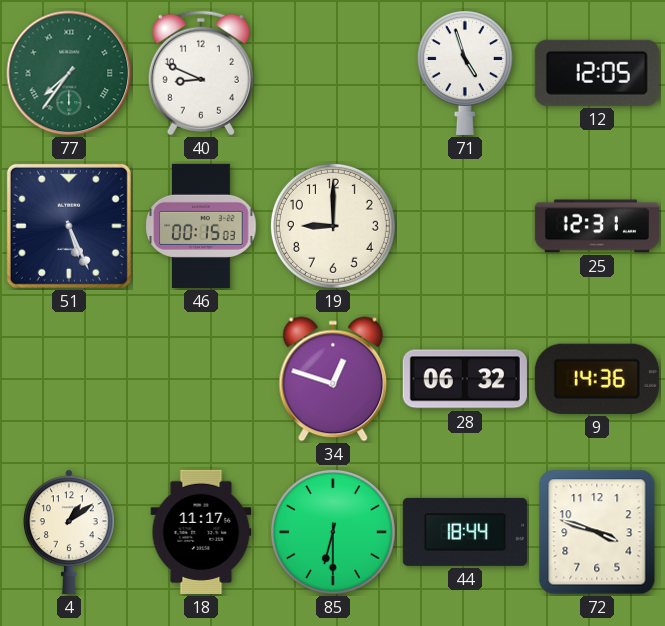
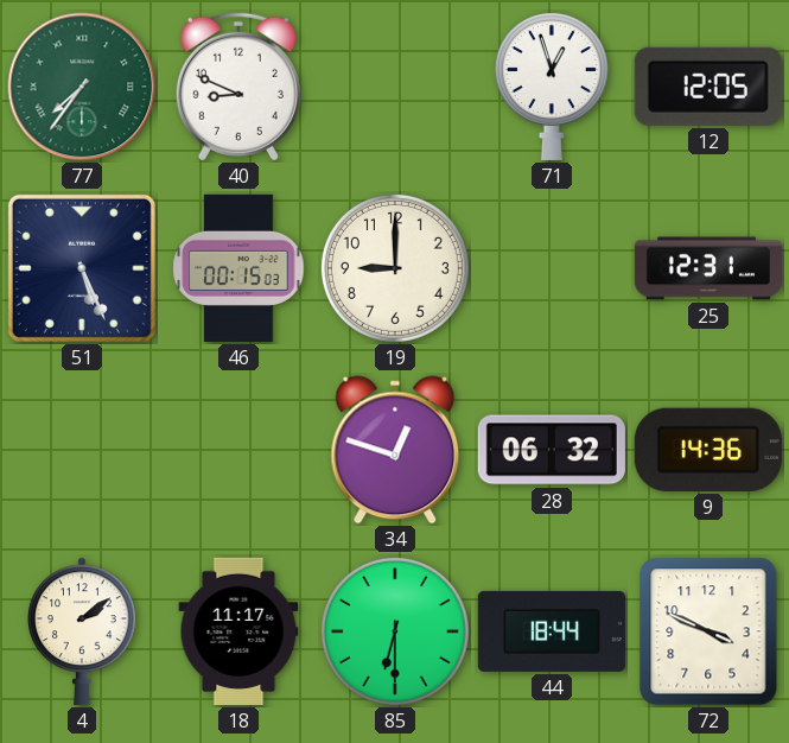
71: 4:57 -> 12:57 (552, 87)
4: 1:09 -> 2:09 (83, 631)
72: 3:48 -> 3:49 (708, 631)
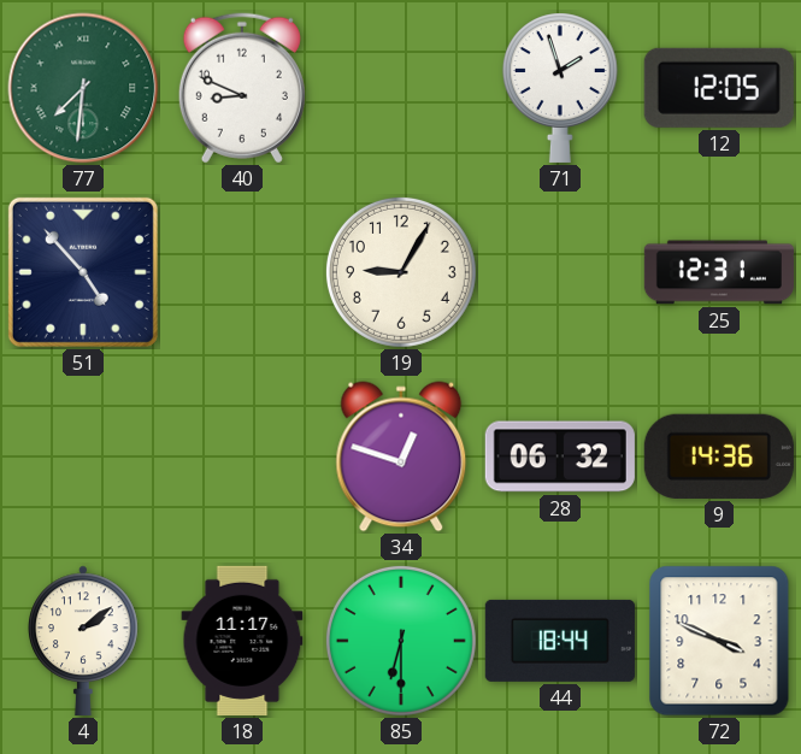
77: 7:36 -> 7:31 (83, 88)
71: 12:57 -> 1:57 (560, 88)
51: 5:26 -> 4:53 (83, 272)
46: 00:15 -> none (238, 268)
19: 9:00 -> 9:05 (401, 272)
